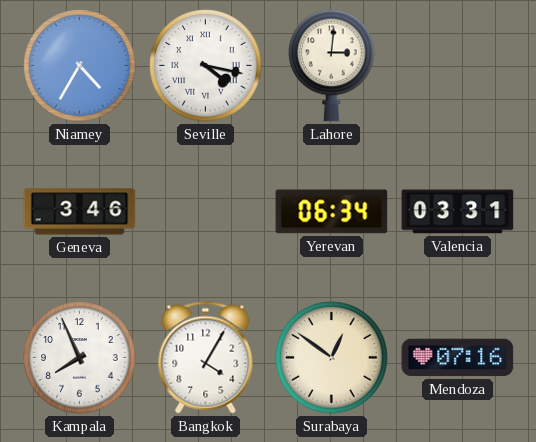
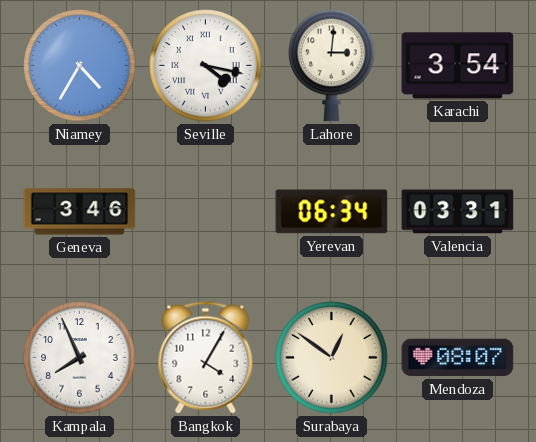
Karachi: none -> 3:54 (458, 66)
Mendoza: 07:16 -> 08:07 (458, 358)
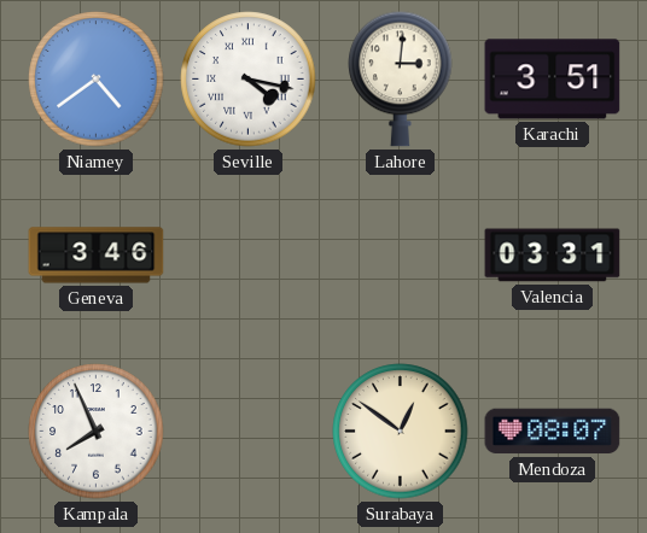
Niamey: 4:35 -> 4:39 (97, 80)
Karachi: 3:54 -> 3:51 (553, 80)
Yerevan: 06:34 -> none (332, 212)
Bangkok: 4:05 -> none (206, 358)
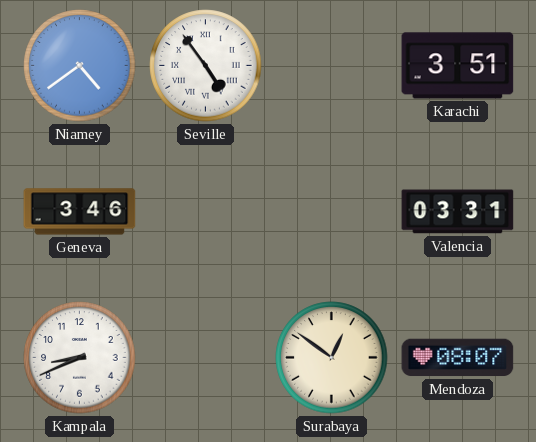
Seville: 4:17 -> 4:54 (206, 66)
Lahore: 3:01 -> none (401, 78)
Kampala: 7:56 -> 8:41 (80, 358)
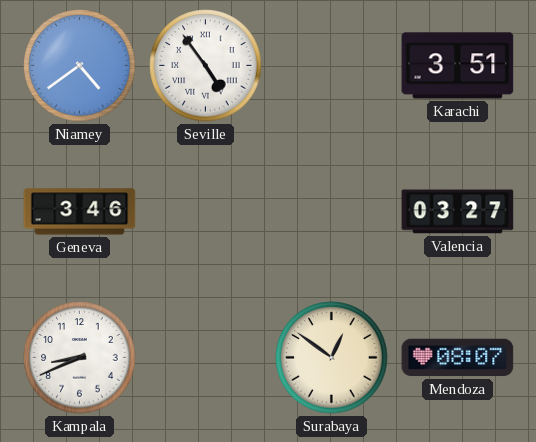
Valencia: 03:31 -> 03:27 (458, 212)
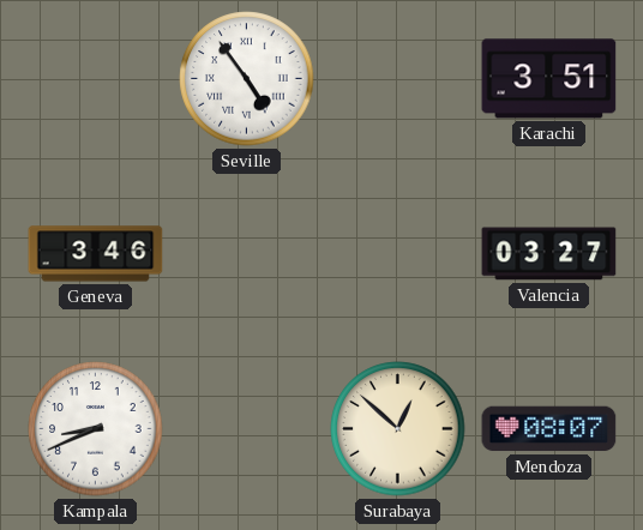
Niamey: 4:39 -> none (80, 66)
Surabaya: 12:51 -> 12:52 (398, 429)
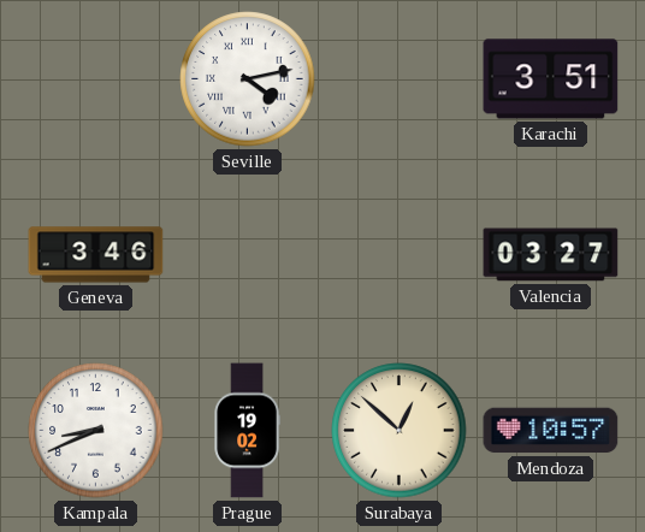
Seville: 4:54 -> 4:13 (248, 79)
Prague: none -> 19:02 (247, 431)
Mendoza: 08:07 -> 10:57 (551, 431)
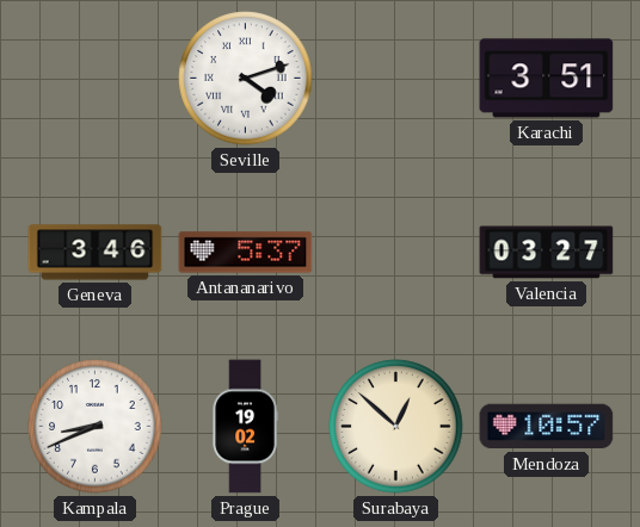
Seville: 4:13 -> 4:12 (246, 79)
Antananarivo: none -> 5:37 (246, 253)
